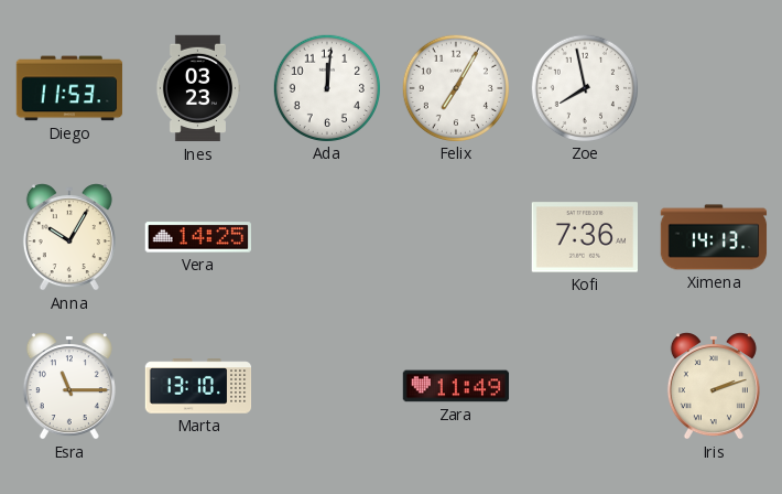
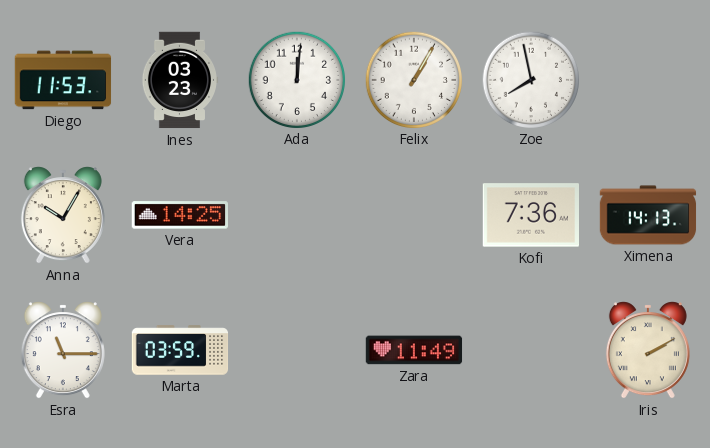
Felix: 7:05 -> 1:05 (413, 79)
Marta: 13:10 -> 03:59 (180, 350)
Iris: 2:12 -> 2:10 (648, 350)
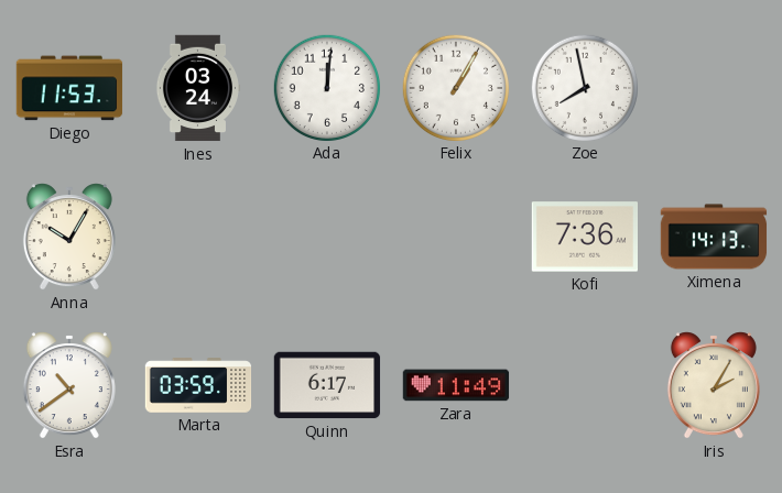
Ines: 03:23 -> 03:24 (198, 88)
Vera: 14:25 -> none (179, 215)
Esra: 11:15 -> 10:39 (69, 385)
Quinn: none -> 6:17 (327, 385)
Iris: 2:10 -> 2:05 (714, 385)
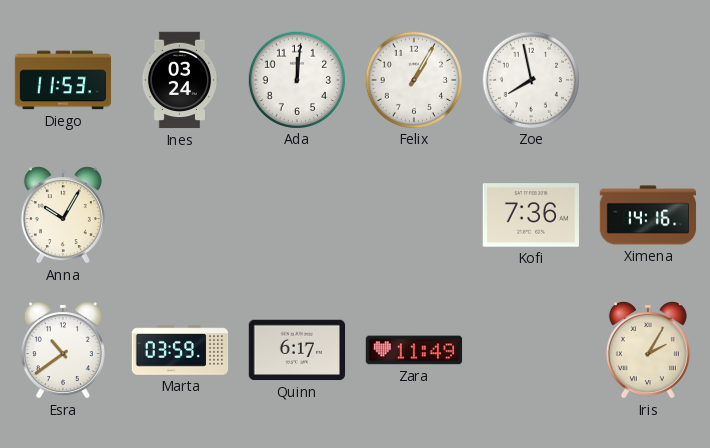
Ximena: 14:13 -> 14:16 (648, 215)
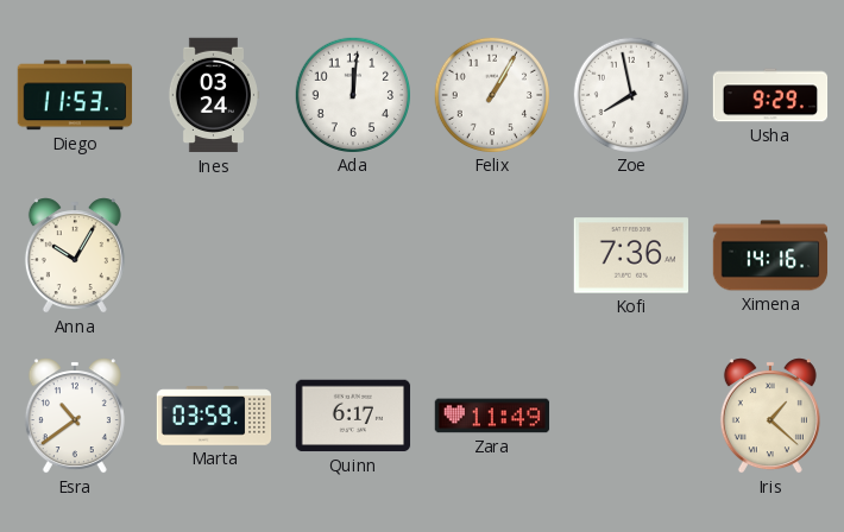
Usha: none -> 9:29 (770, 95)
Iris: 2:05 -> 1:22 (770, 416)
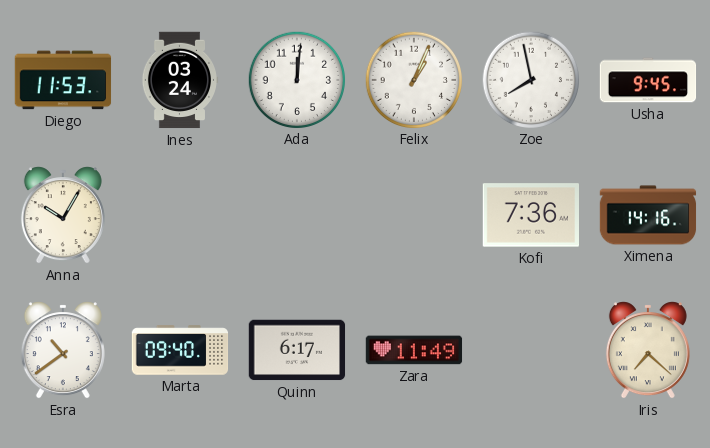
Felix: 1:05 -> 1:04 (413, 79)
Usha: 9:29 -> 9:45 (648, 80)
Marta: 03:59 -> 09:40 (180, 350)
Iris: 1:22 -> 7:22 (648, 350)
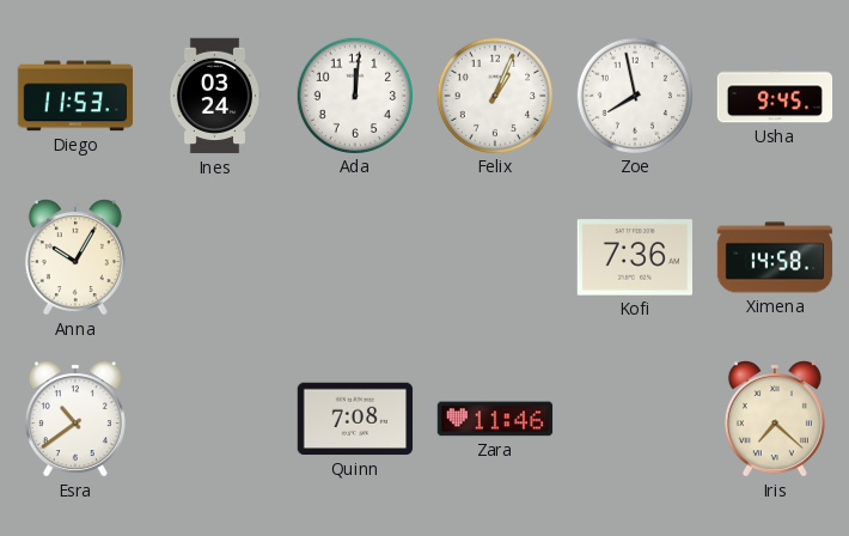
Ximena: 14:16 -> 14:58 (775, 257)
Marta: 09:40 -> none (180, 350)
Quinn: 6:17 -> 7:08 (355, 419)
Zara: 11:49 -> 11:46 (495, 419)
